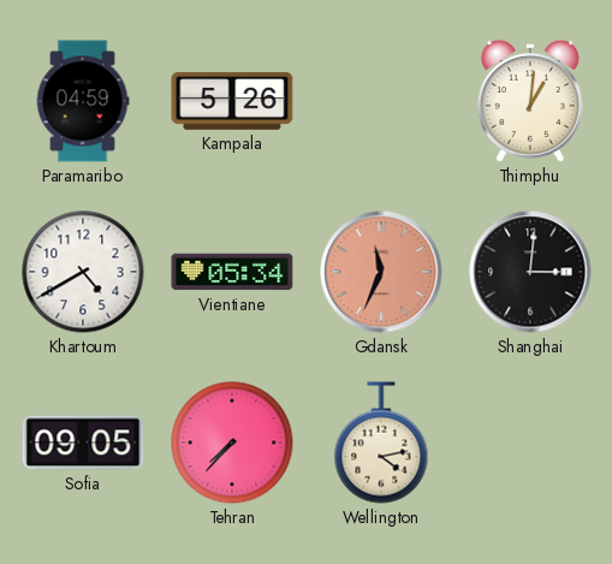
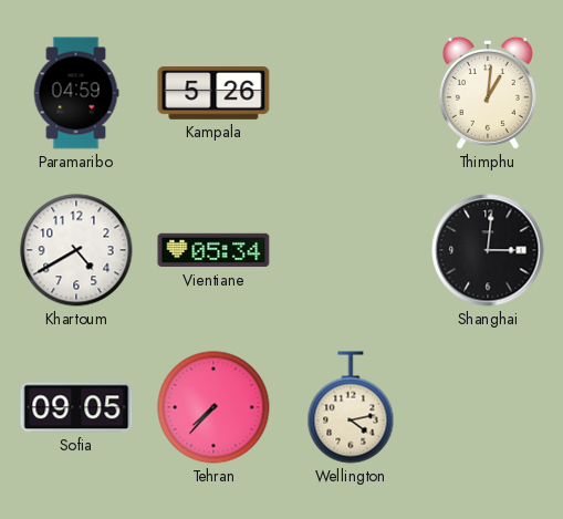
Gdansk: 11:34 -> none (381, 272)
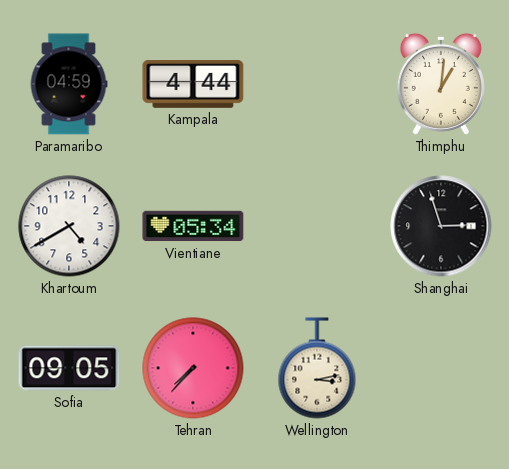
Kampala: 5:26 -> 4:44 (193, 85)
Shanghai: 3:01 -> 2:57 (441, 226)
Wellington: 4:13 -> 3:13 (317, 368)
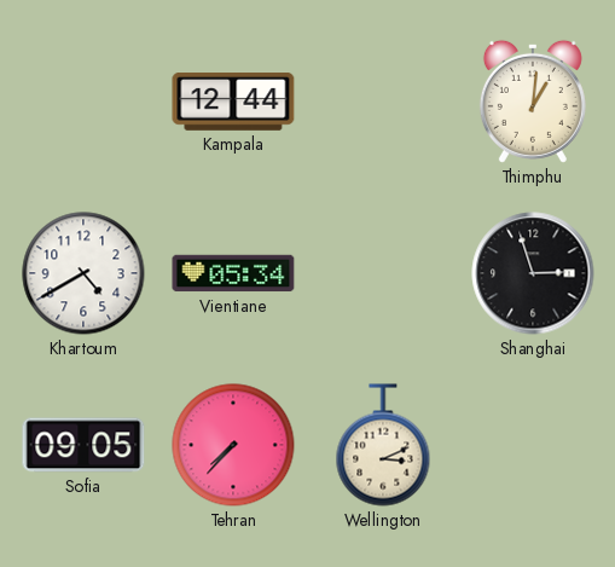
Paramaribo: 04:59 -> none (69, 84)
Kampala: 4:44 -> 12:44 (233, 103)
Wellington: 3:13 -> 3:11 (383, 445)
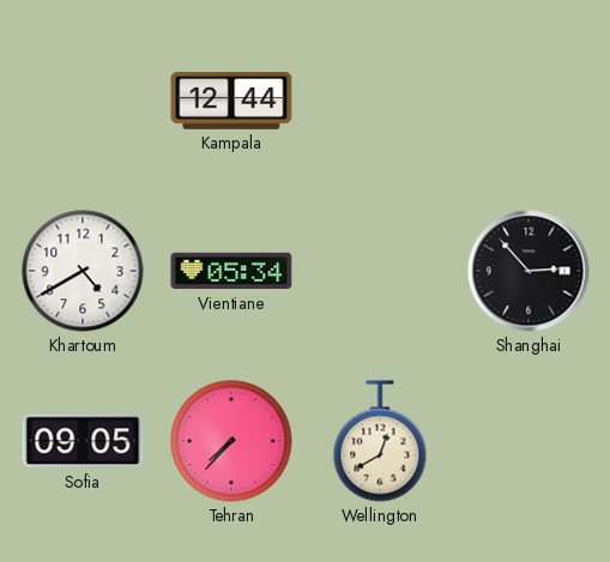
Thimphu: 1:01 -> none (533, 102)
Shanghai: 2:57 -> 2:53 (529, 271)
Wellington: 3:11 -> 12:40 (380, 441)
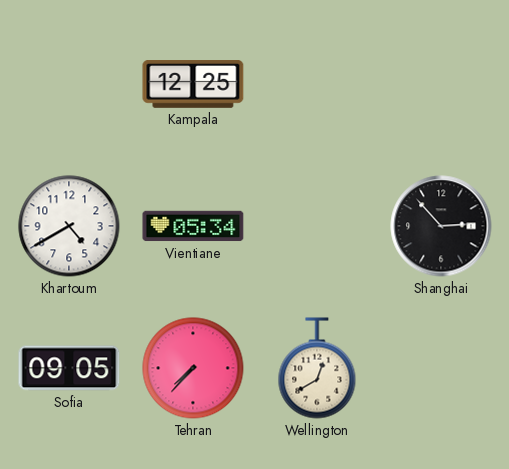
Kampala: 12:44 -> 12:25 (193, 85)
